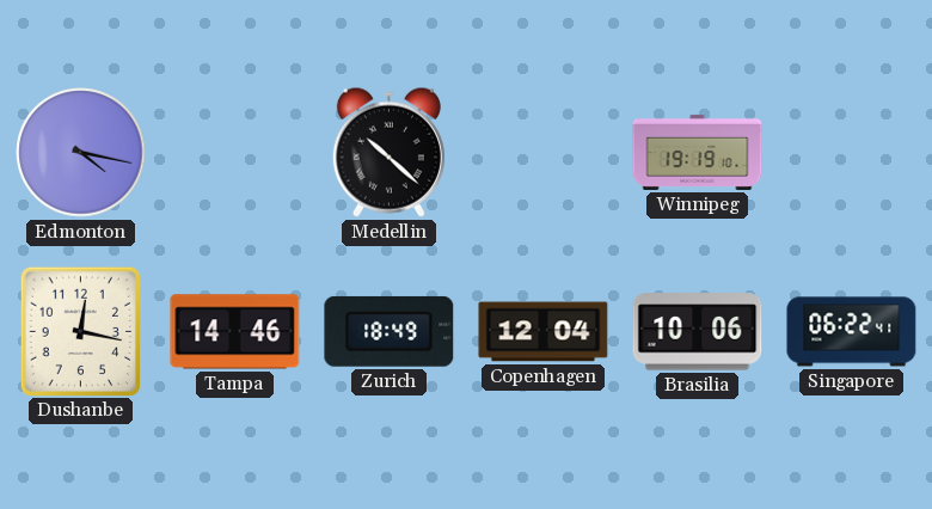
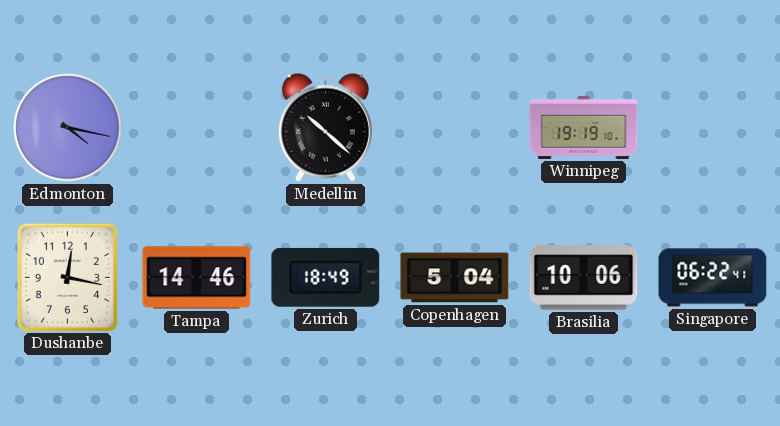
Copenhagen: 12:04 -> 5:04 (455, 278)
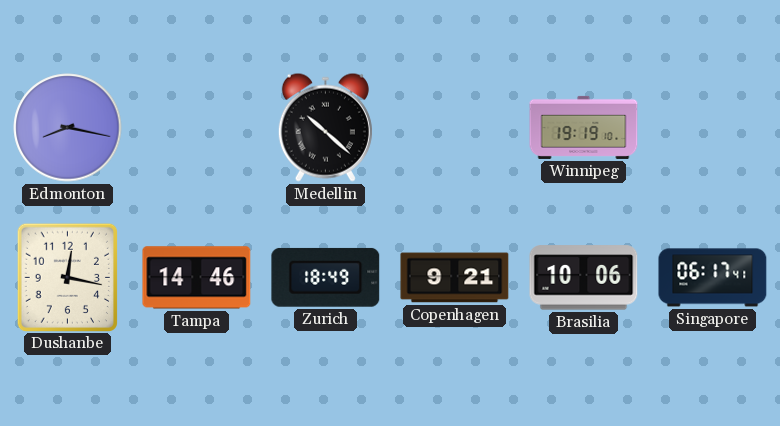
Edmonton: 4:17 -> 8:17 (68, 128)
Copenhagen: 5:04 -> 9:21 (455, 278)
Singapore: 06:22 -> 06:17 (713, 278)
